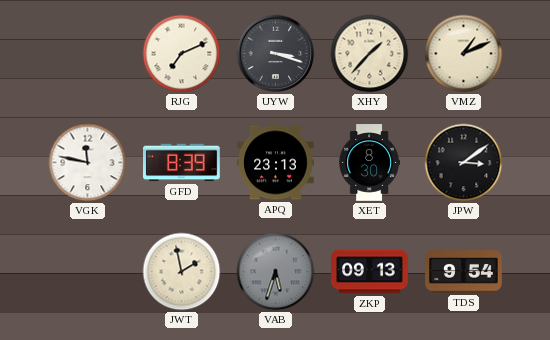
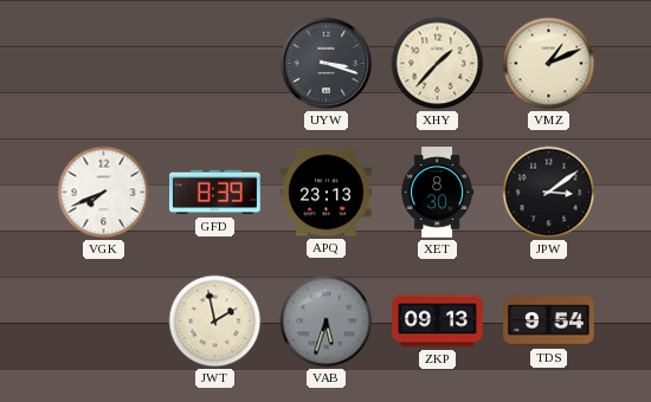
RJG: 7:11 -> none (182, 54)
VGK: 11:47 -> 7:41 (104, 193)
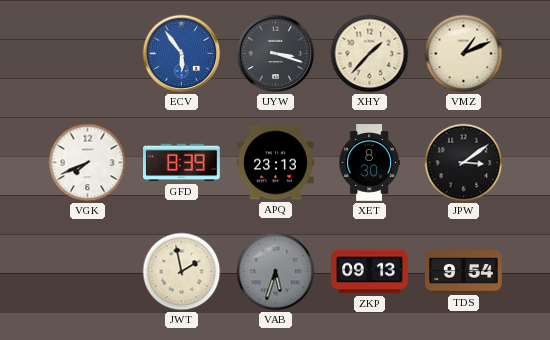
ECV: none -> 5:54 (182, 54)
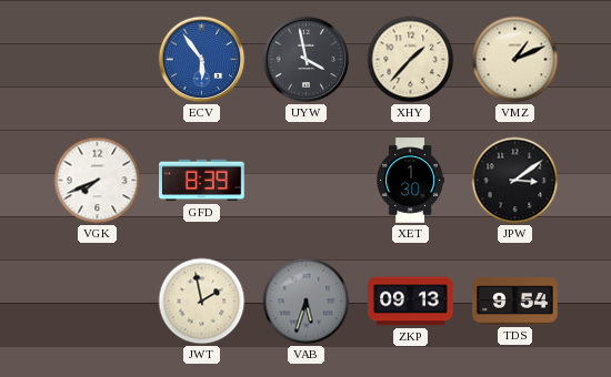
UYW: 3:18 -> 3:58 (307, 60)
APQ: 23:13 -> none (276, 163)
XET: 8:30 -> 1:30 (410, 181)
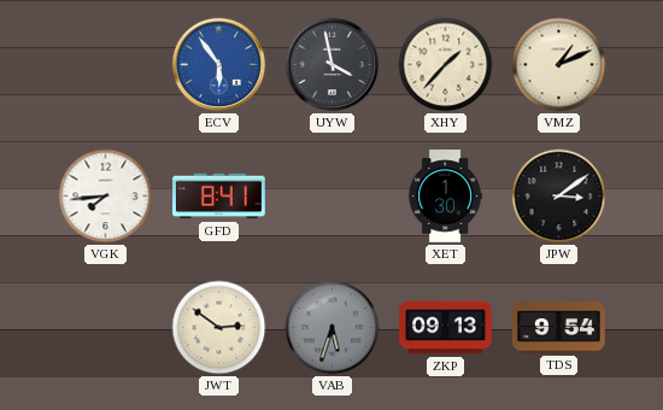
VGK: 7:41 -> 7:44 (106, 197)
GFD: 8:39 -> 8:41 (219, 197)
JWT: 1:58 -> 2:51 (219, 328)
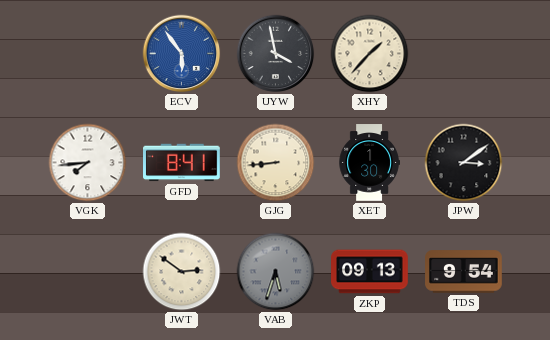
VMZ: 1:11 -> none (559, 65)
GJG: none -> 8:44 (276, 163)
